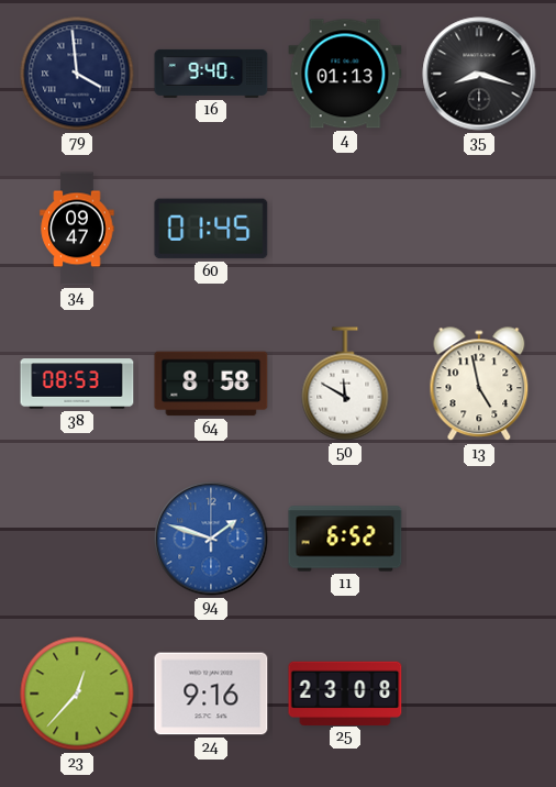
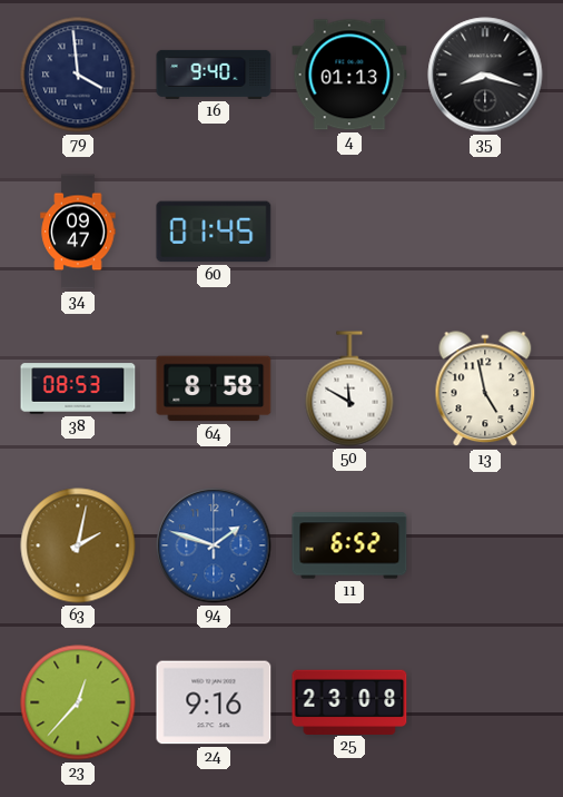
63: none -> 2:02 (78, 545)
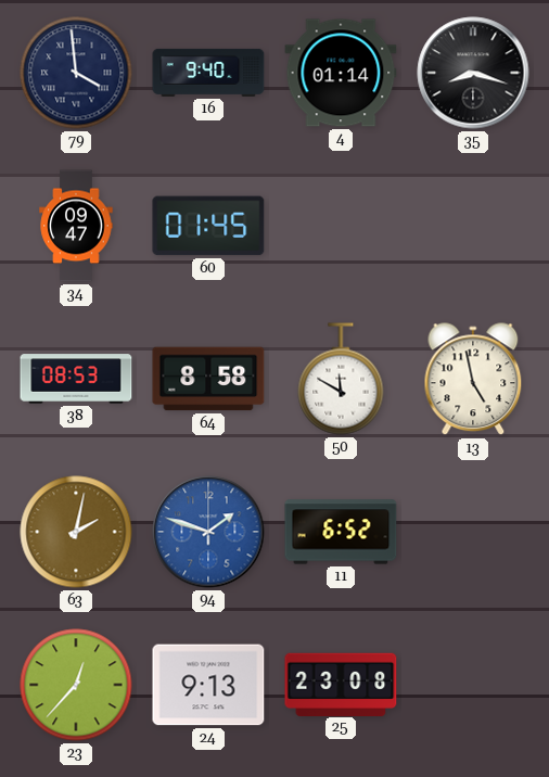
4: 01:13 -> 01:14 (341, 73)
24: 9:16 -> 9:13 (208, 685)
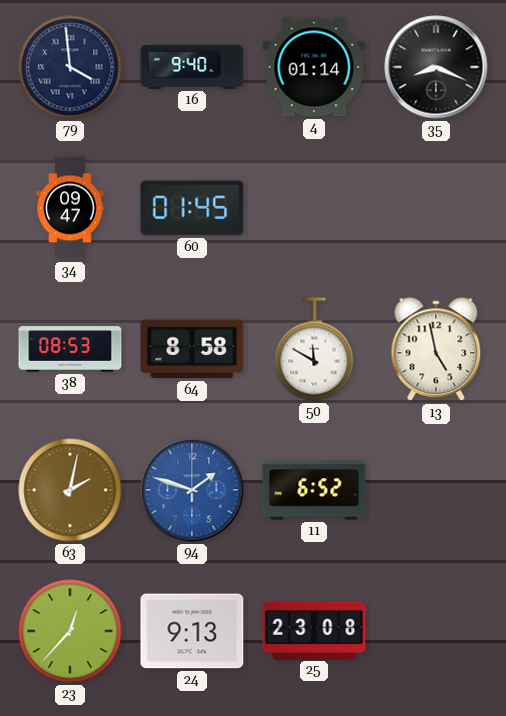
35: 8:18 -> 8:19 (436, 67)
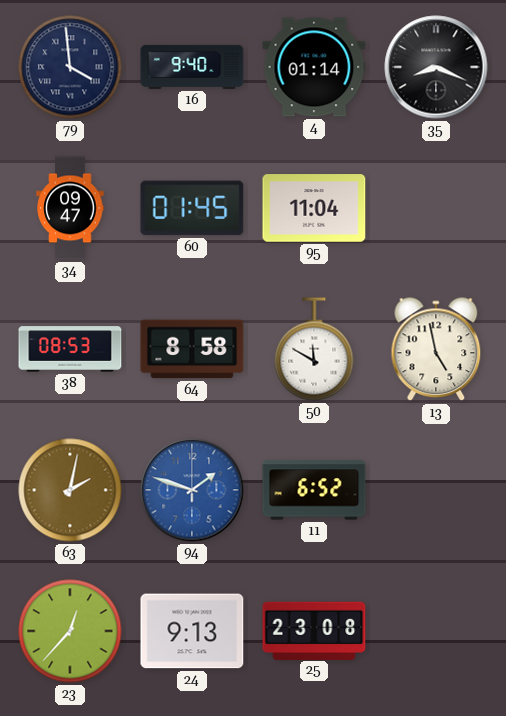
95: none -> 11:04 (314, 208)
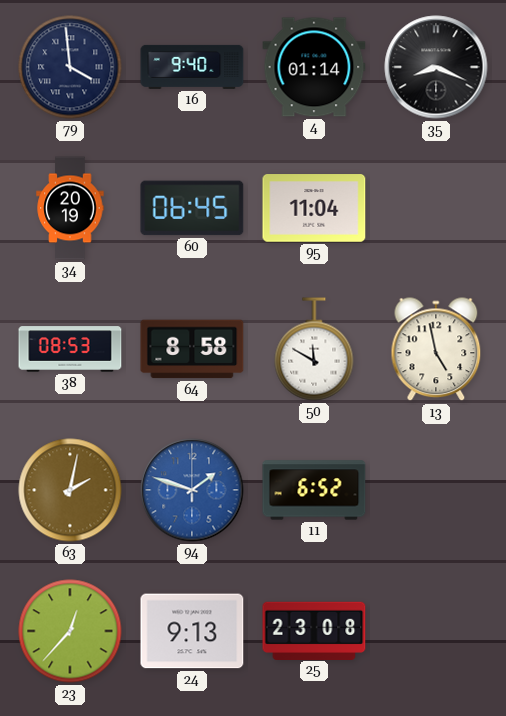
34: 09:47 -> 20:19 (70, 208)
60: 01:45 -> 06:45 (192, 208)
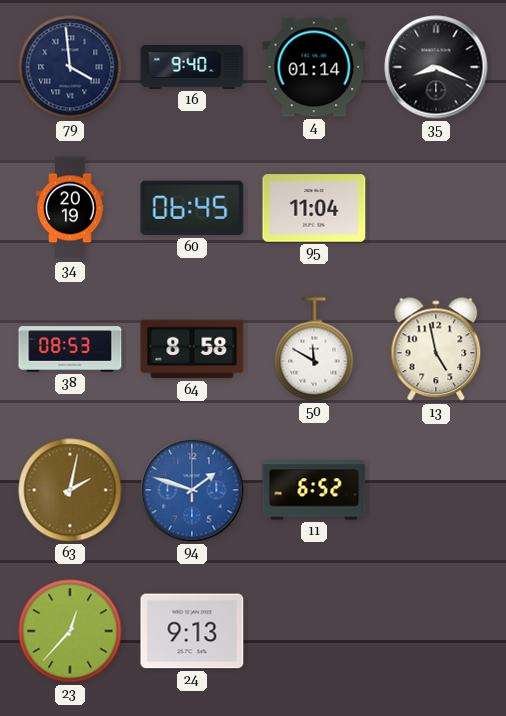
25: 23:08 -> none (314, 630)
